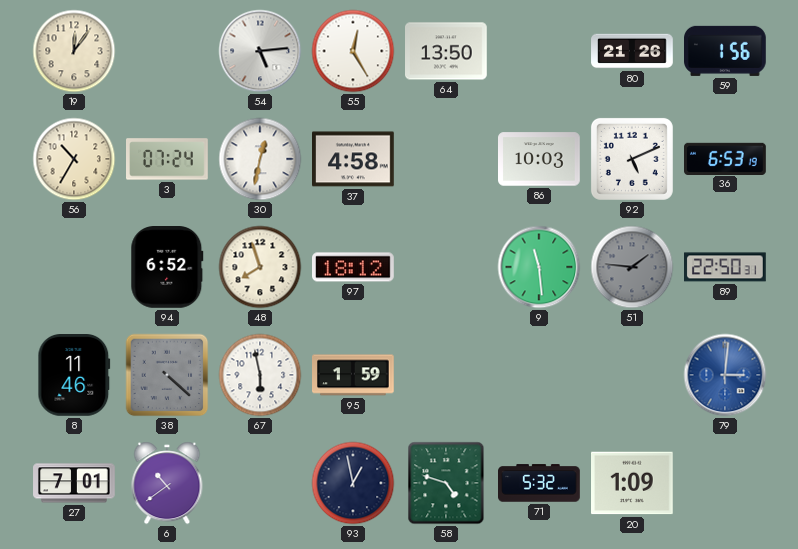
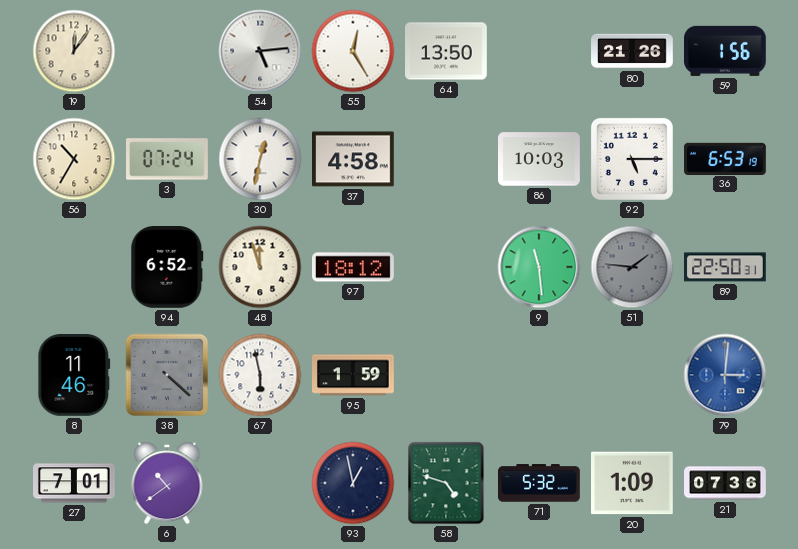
92: 5:11 -> 5:15 (632, 159)
48: 7:57 -> 11:57 (260, 267)
21: none -> 07:36 (725, 483)
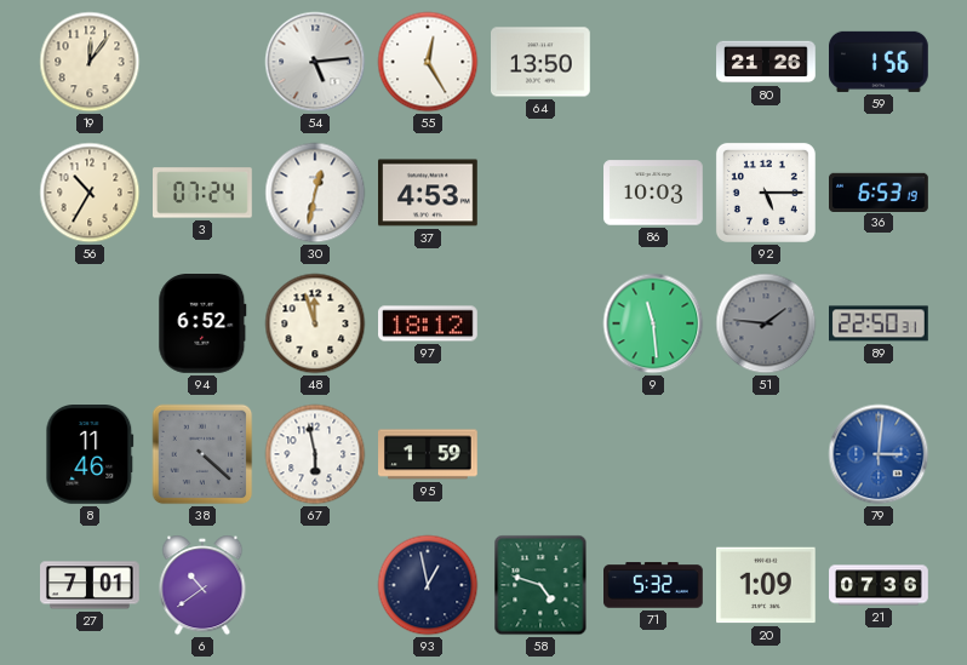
37: 4:58 -> 4:53 (429, 193)
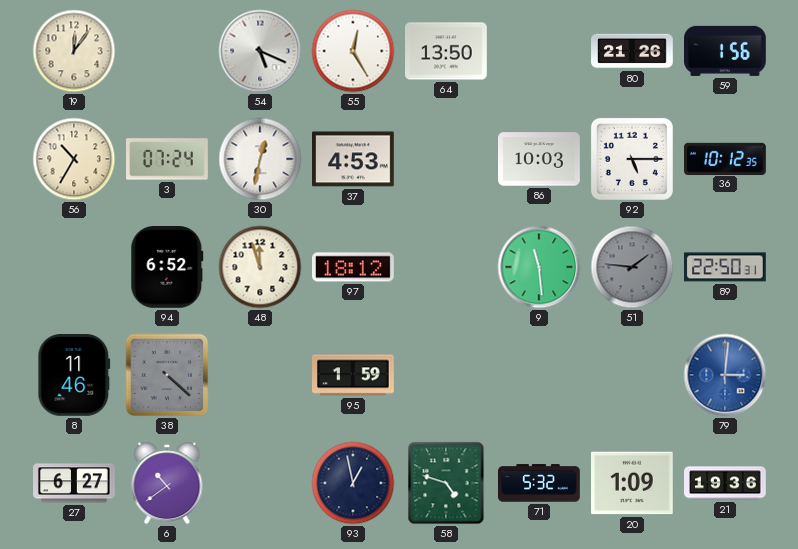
54: 5:14 -> 5:19 (260, 51)
36: 6:53 -> 10:12 (725, 158)
67: 5:58 -> none (315, 454)
27: 7:01 -> 6:27 (74, 483)
21: 07:36 -> 19:36 (725, 483)
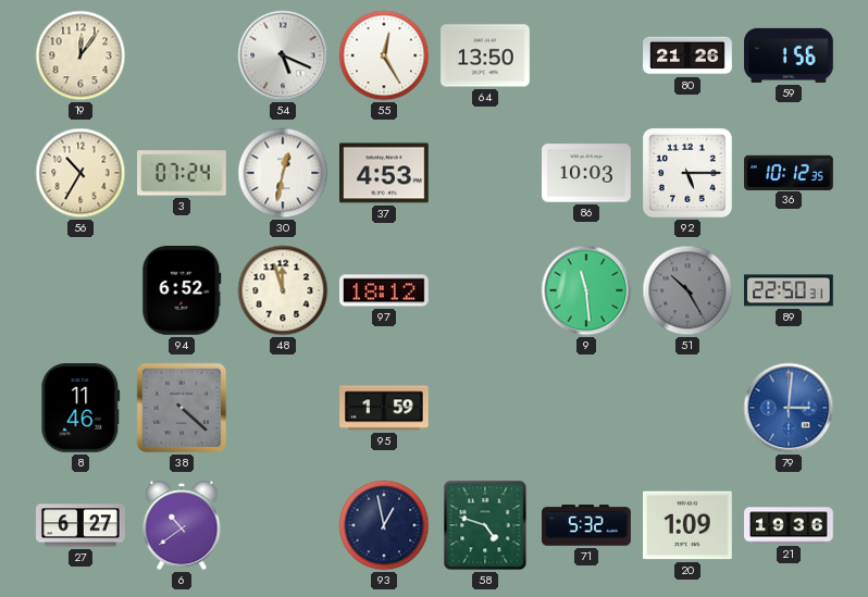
51: 1:46 -> 10:25 (687, 290)
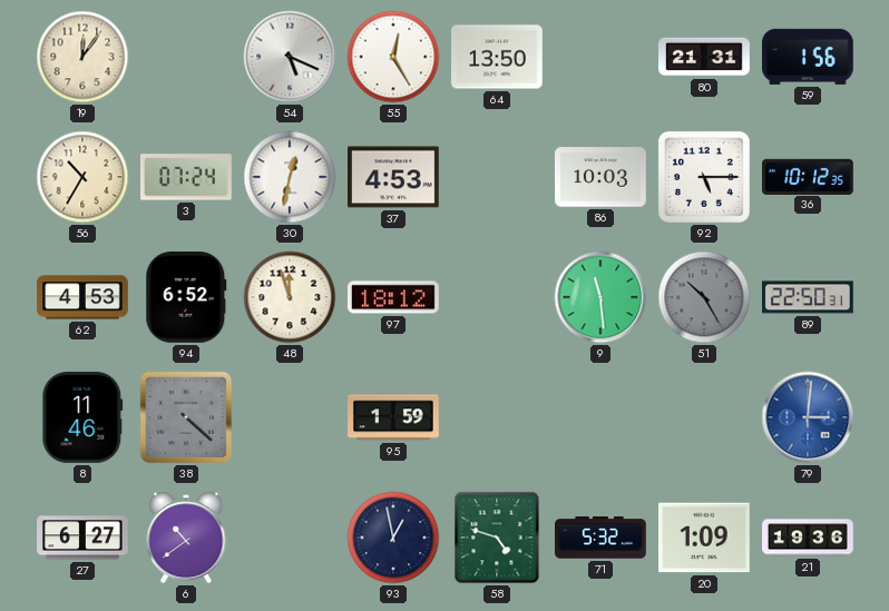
80: 21:26 -> 21:31 (704, 57)
62: none -> 4:53 (82, 297)
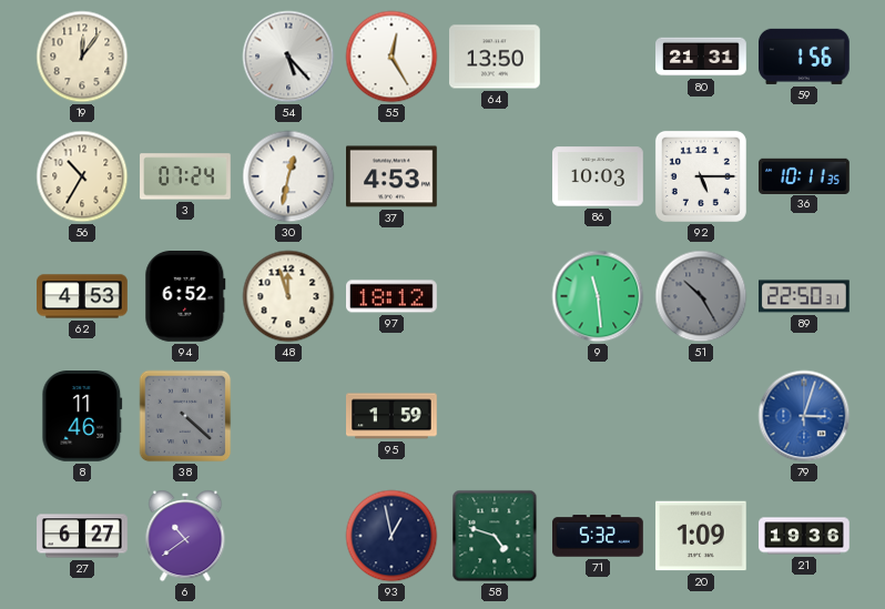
54: 5:19 -> 5:23 (288, 57)
36: 10:12 -> 10:11 (804, 175)
79: 3:01 -> 3:03 (804, 416)
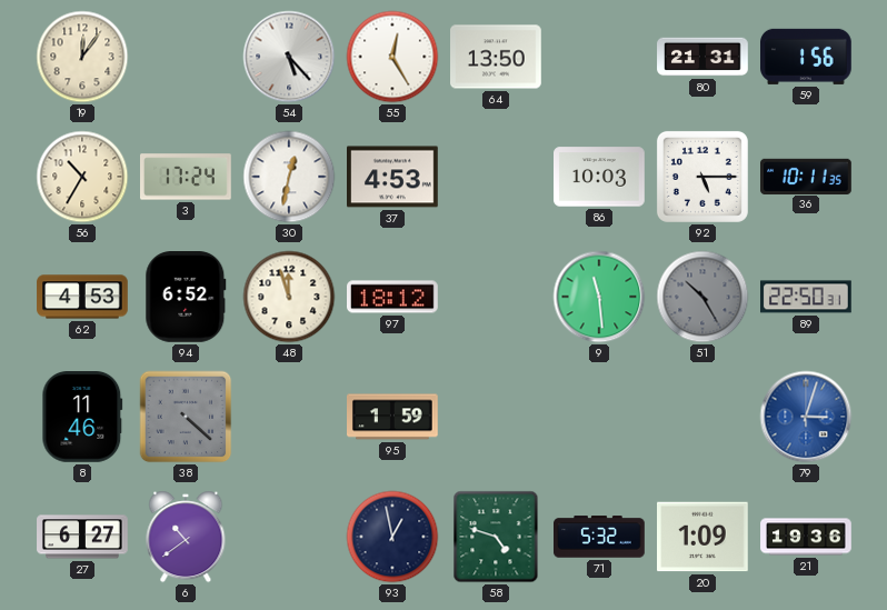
3: 07:24 -> 17:24 (186, 177)
